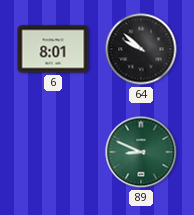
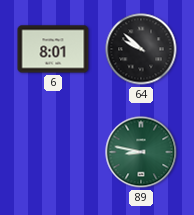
89: 8:49 -> 8:47 (141, 152)
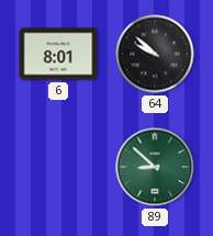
89: 8:47 -> 8:52 (155, 167)
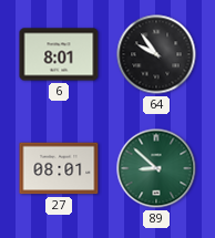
64: 9:52 -> 9:54 (156, 54)
27: none -> 08:01 (59, 168)
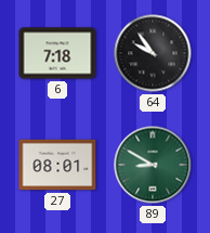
6: 8:01 -> 7:18 (57, 53)
89: 8:52 -> 8:50 (153, 165)
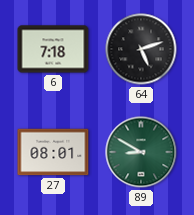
64: 9:54 -> 5:12 (141, 49)
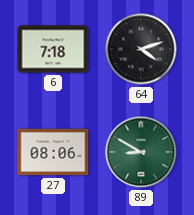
64: 5:12 -> 4:12 (141, 49)
27: 08:01 -> 08:06 (53, 152)
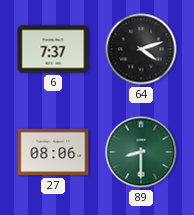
6: 7:18 -> 7:37 (53, 49)
89: 8:50 -> 8:30 (141, 152)
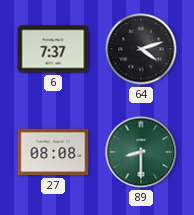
27: 08:06 -> 08:08 (53, 152)
